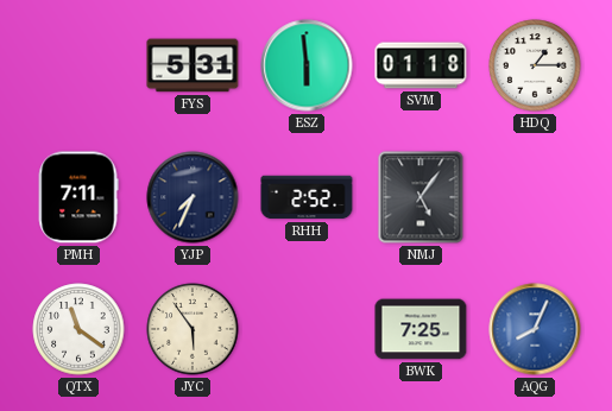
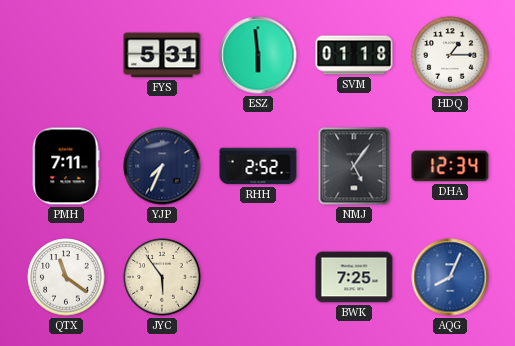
DHA: none -> 12:34 (450, 166)
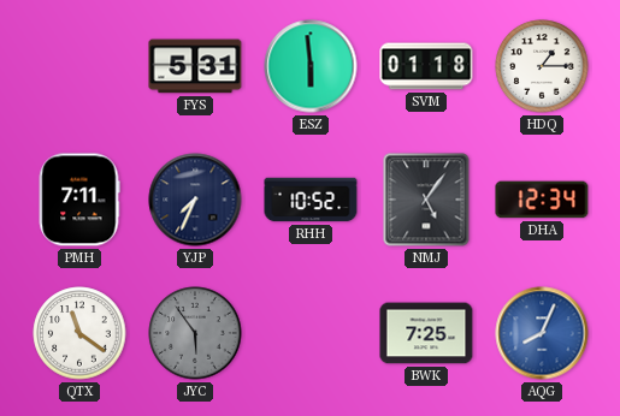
RHH: 2:52 -> 10:52 (311, 200)
JYC dial: cream -> grey (195, 333)
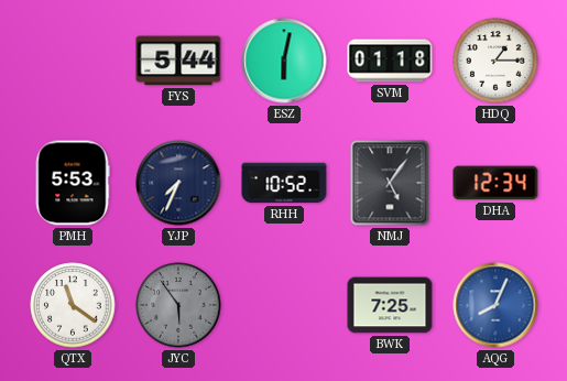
FYS: 5:31 -> 5:44 (178, 61)
ESZ: 5:59 -> 6:02 (284, 61)
PMH: 7:11 -> 5:53 (73, 183)
